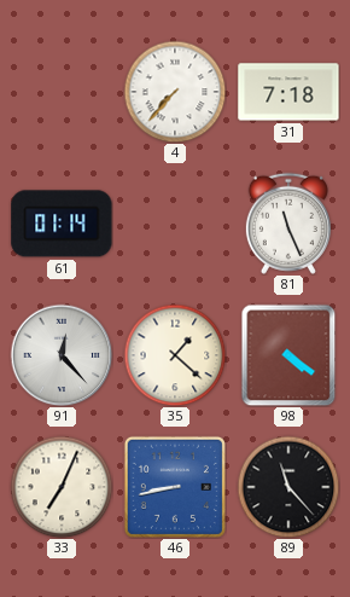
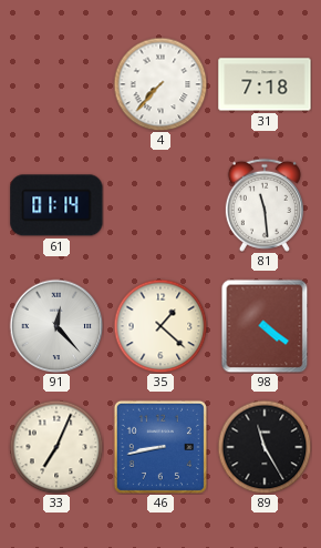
81: 11:26 -> 11:29 (265, 205)
89: 11:23 -> 11:25 (265, 447)
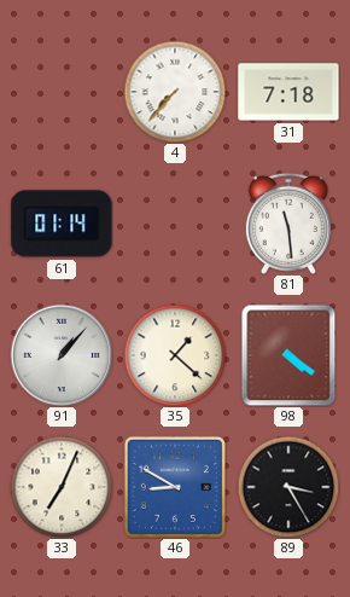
91: 12:23 -> 1:07 (62, 355)
46: 8:43 -> 8:50 (175, 487)
89: 11:25 -> 3:25 (288, 487)
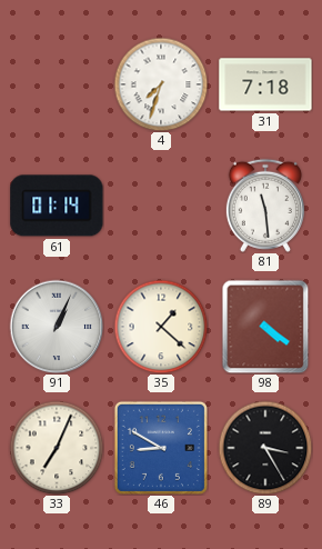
4: 7:37 -> 7:33 (161, 84)
91: 1:07 -> 1:04 (57, 327)
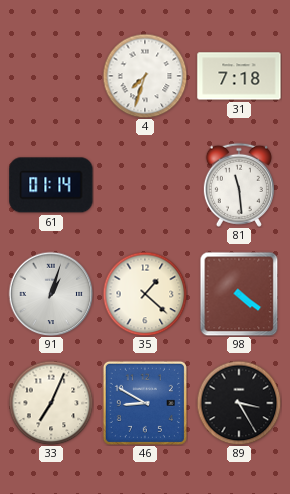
91: 1:04 -> 1:03 (51, 294)
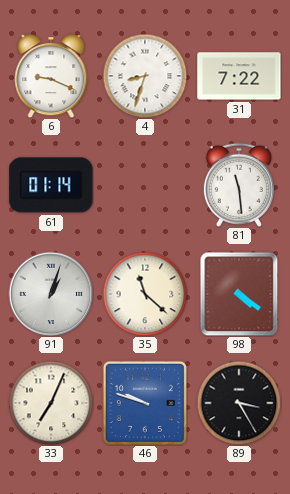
6: none -> 9:19 (51, 76)
4: 7:33 -> 8:33 (145, 76)
31: 7:18 -> 7:22 (239, 76)
35: 1:22 -> 11:22 (145, 294)
46: 8:50 -> 9:48 (145, 403)
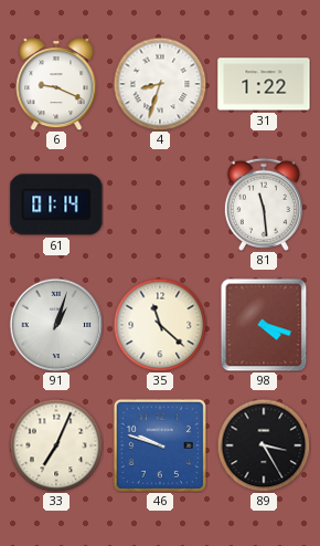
31: 7:22 -> 1:22 (264, 84)
98: 4:21 -> 4:18 (264, 325)
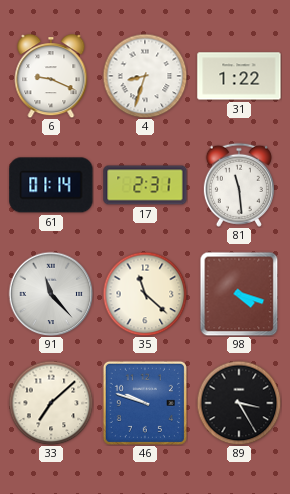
17: none -> 2:31 (145, 185)
91: 1:03 -> 11:23 (51, 294)
33: 7:04 -> 7:08 (51, 403)
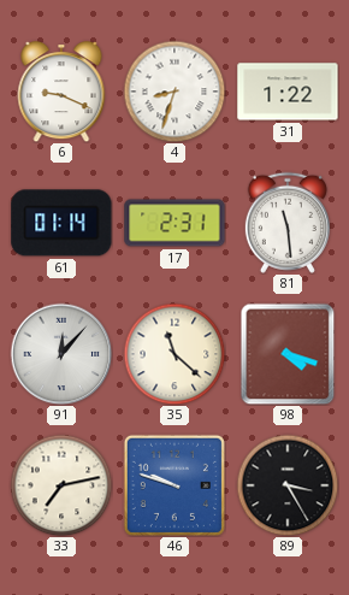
91: 11:23 -> 12:07 (61, 354)
33: 7:08 -> 7:13 (61, 485)
